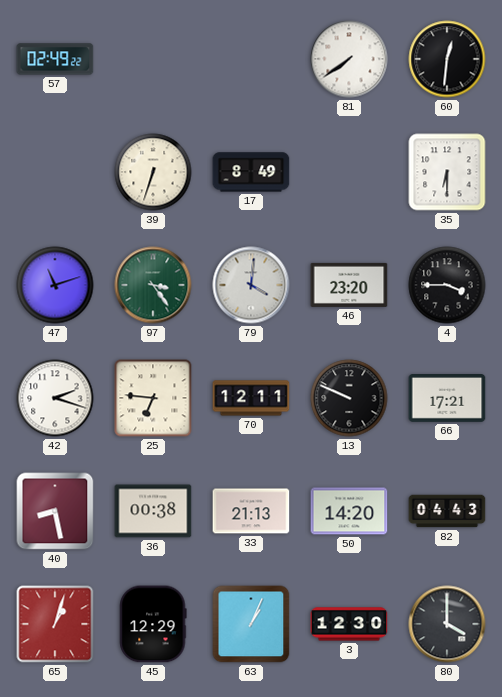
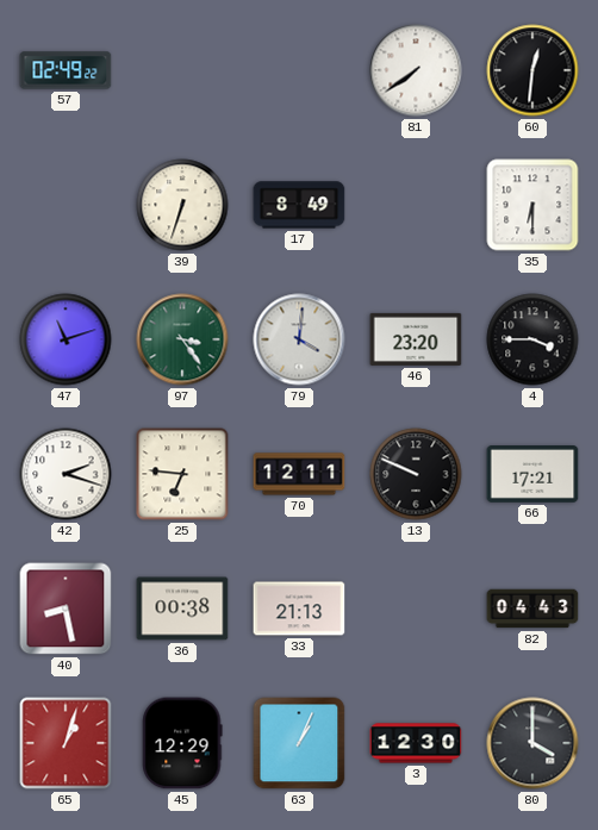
50: 14:20 -> none (349, 511)
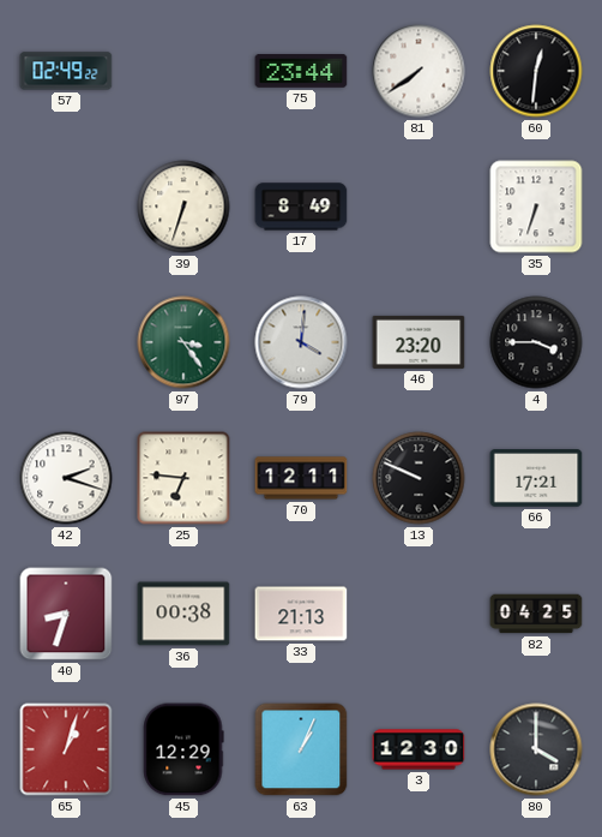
75: none -> 23:44 (301, 72)
35: 6:30 -> 6:33 (536, 207)
47: 11:12 -> none (66, 339)
40: 8:28 -> 8:33 (66, 614)
82: 04:43 -> 04:25 (536, 614)
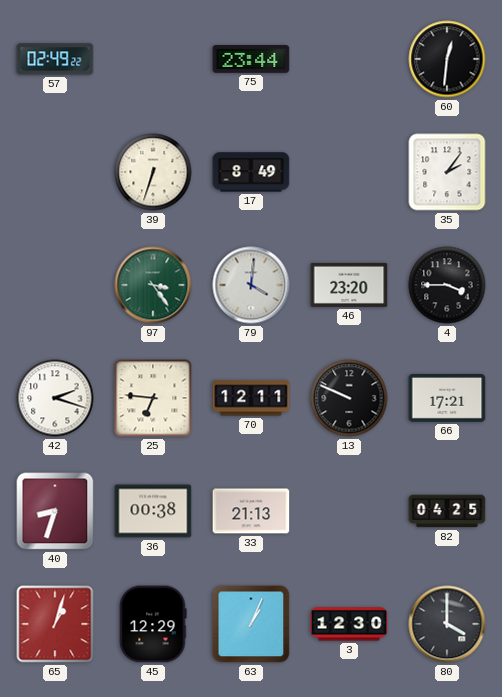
81: 7:39 -> none (419, 71)
35: 6:33 -> 2:06 (447, 172)
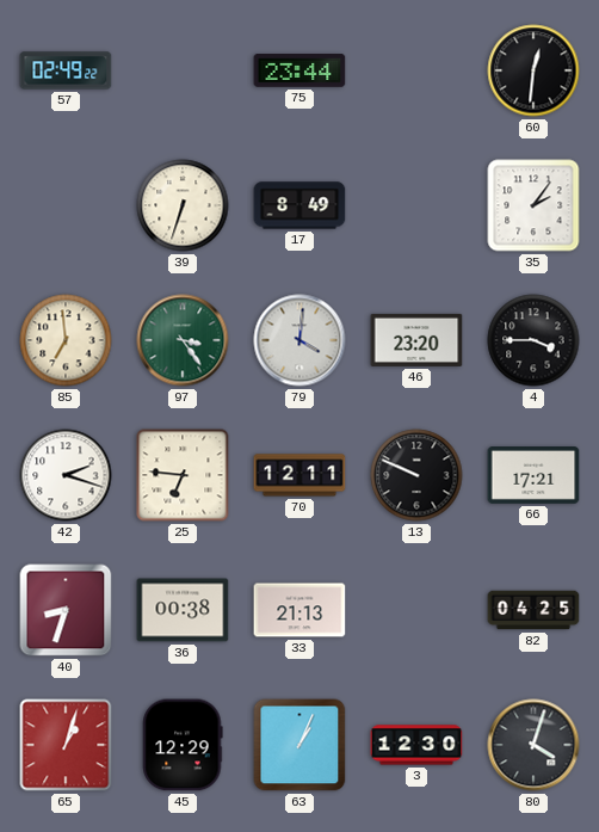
85: none -> 6:59 (66, 340)
80: 4:00 -> 4:03 (533, 745)
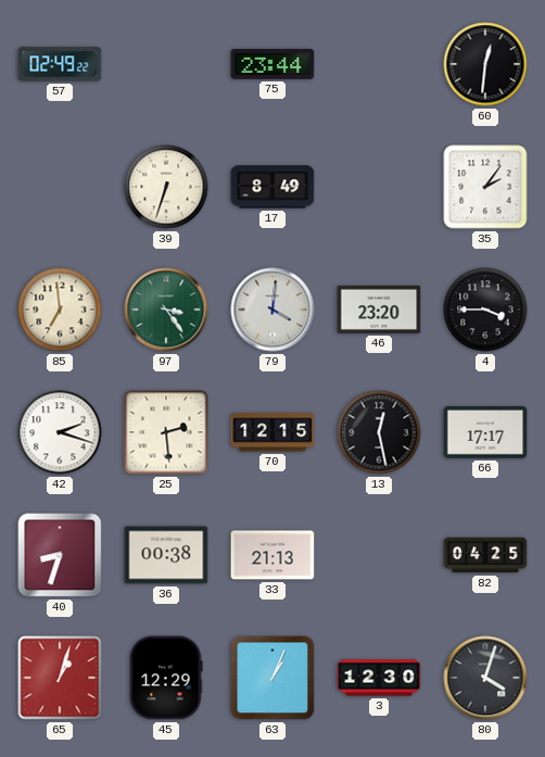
25: 6:46 -> 2:29 (166, 432)
70: 12:11 -> 12:15 (272, 432)
13: 9:49 -> 12:28 (379, 432)
66: 17:21 -> 17:17 (485, 433)
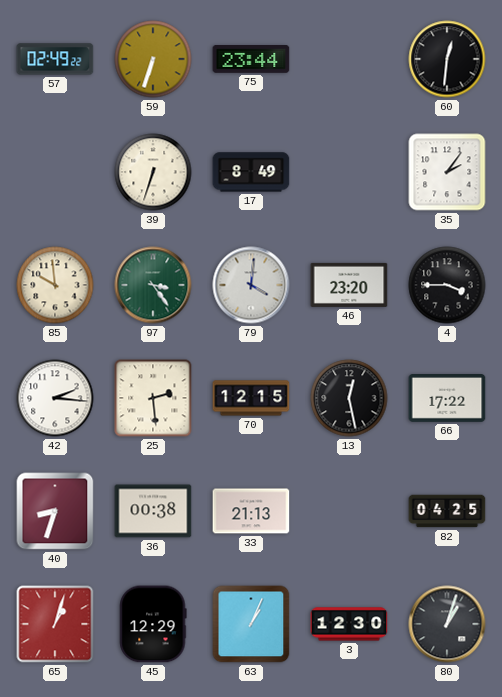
59: none -> 6:33 (153, 59)
85: 6:59 -> 9:59 (55, 285)
42: 2:18 -> 2:16 (55, 398)
66: 17:17 -> 17:22 (447, 399)
80: 4:03 -> 1:03 (447, 624)
